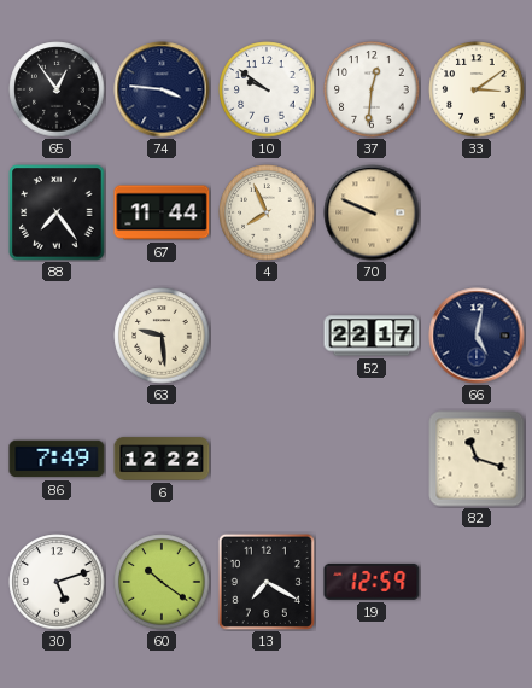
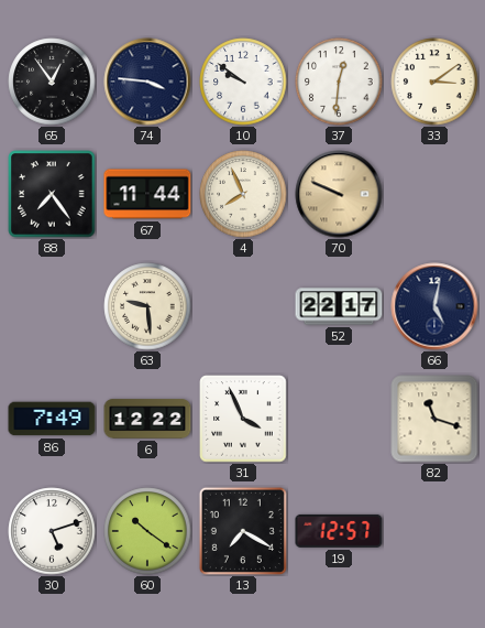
31: none -> 3:56 (243, 419)
19: 12:59 -> 12:57 (339, 531)
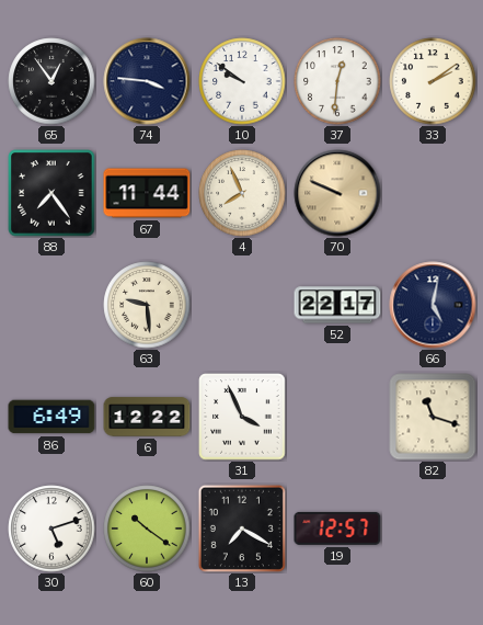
33: 3:09 -> 2:09 (433, 81)
86: 7:49 -> 6:49 (51, 417)
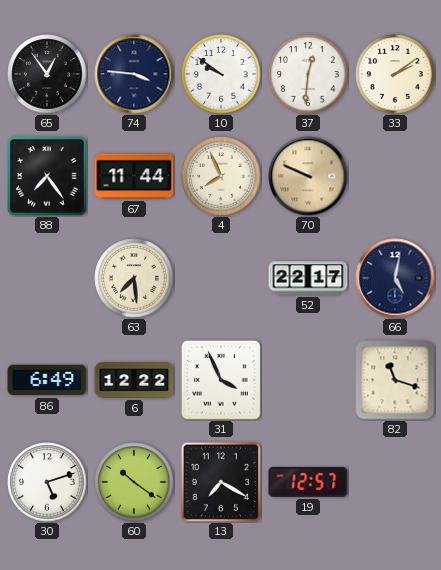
63: 9:29 -> 7:29 (134, 278)
